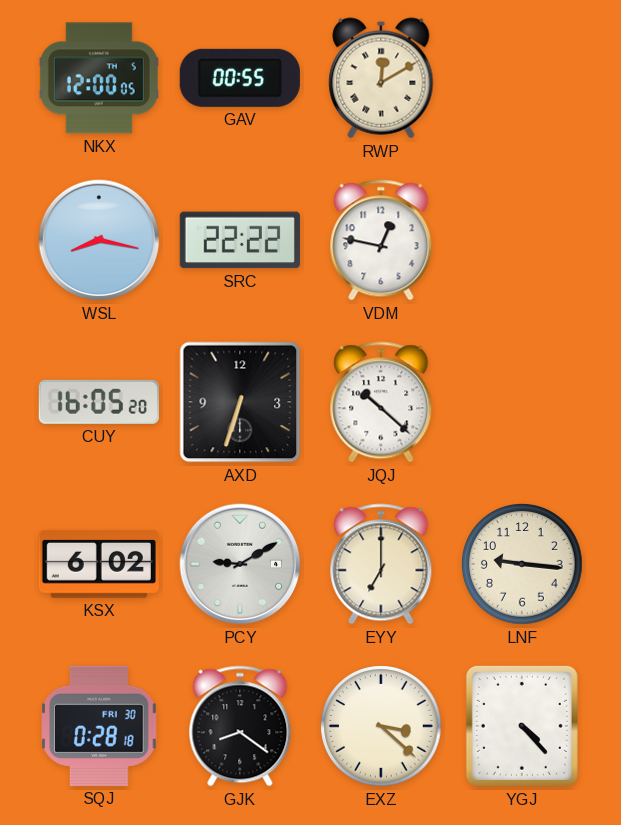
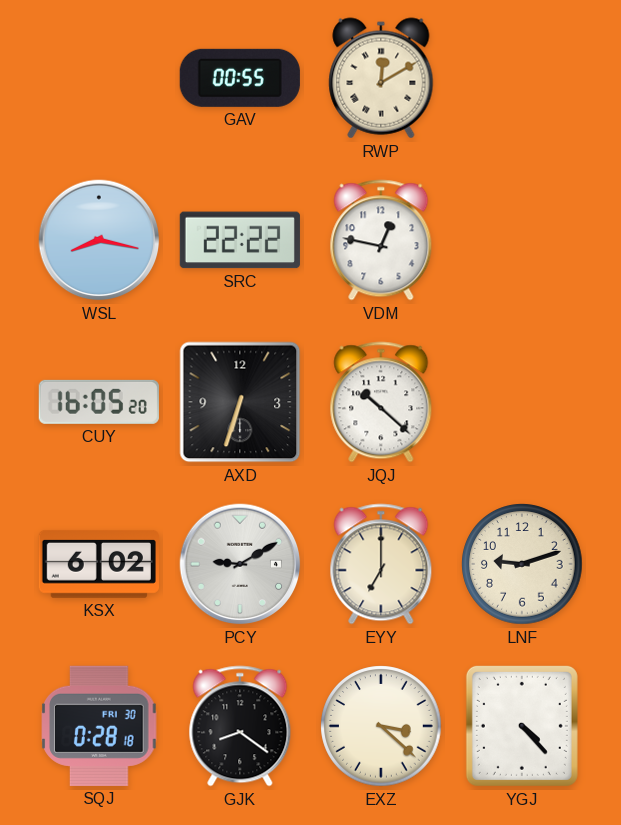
NKX: 12:00 -> none (99, 78)
LNF: 9:16 -> 9:12 (522, 564)
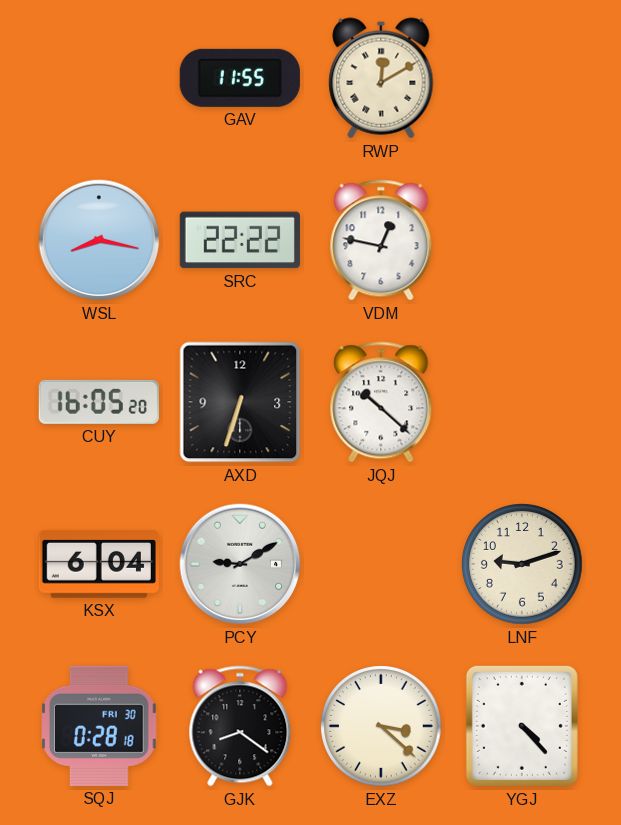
GAV: 00:55 -> 11:55 (240, 78)
KSX: 6:02 -> 6:04 (99, 564)
EYY: 7:00 -> none (381, 564)
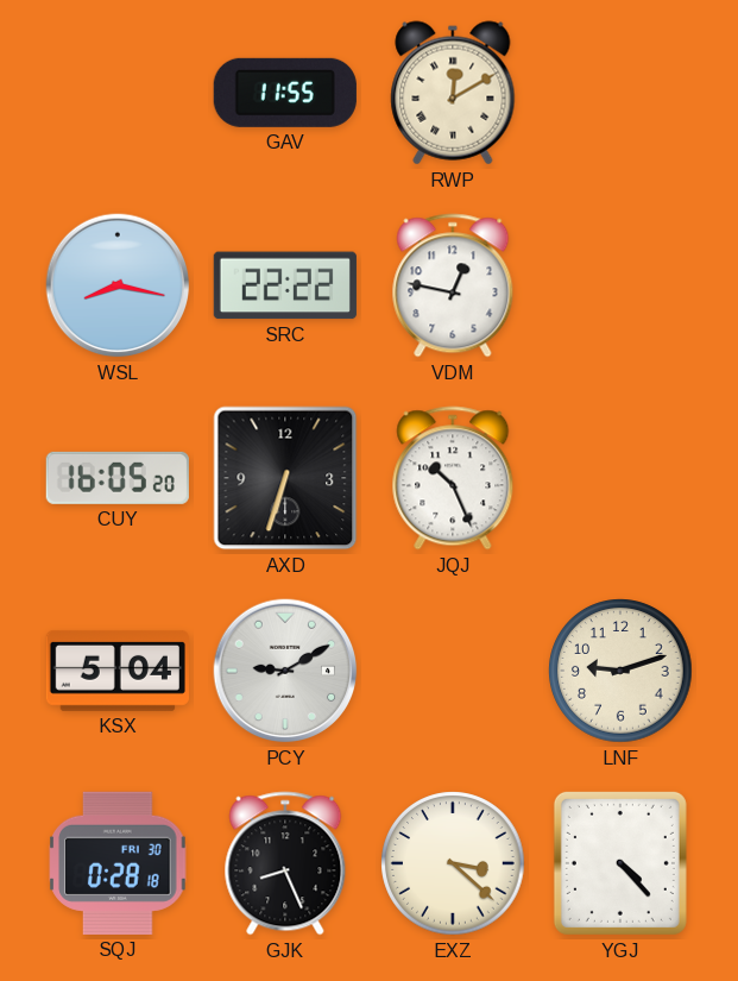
JQJ: 10:22 -> 10:26 (453, 478)
KSX: 6:04 -> 5:04 (118, 671)
GJK: 8:21 -> 8:26 (285, 863)
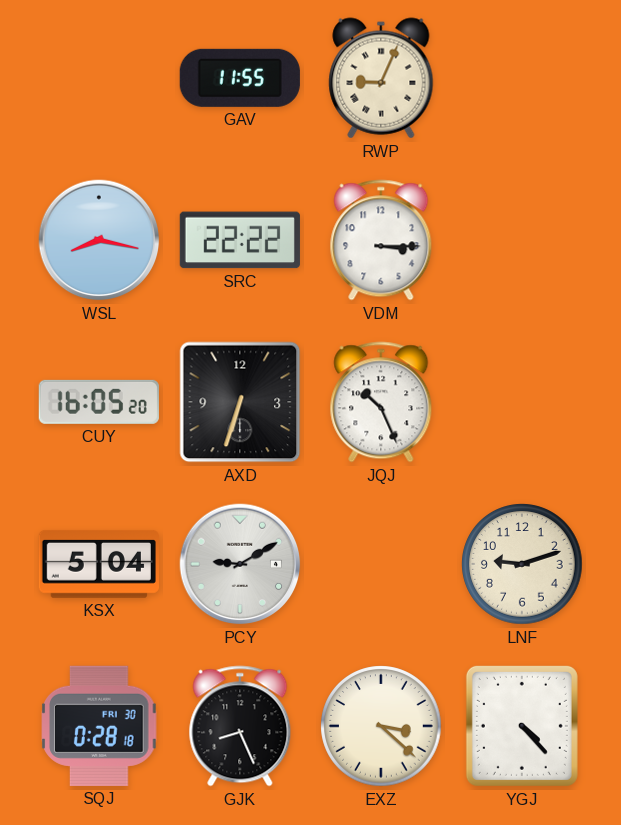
RWP: 12:10 -> 9:04 (381, 78)
VDM: 12:47 -> 3:15 (381, 240)
